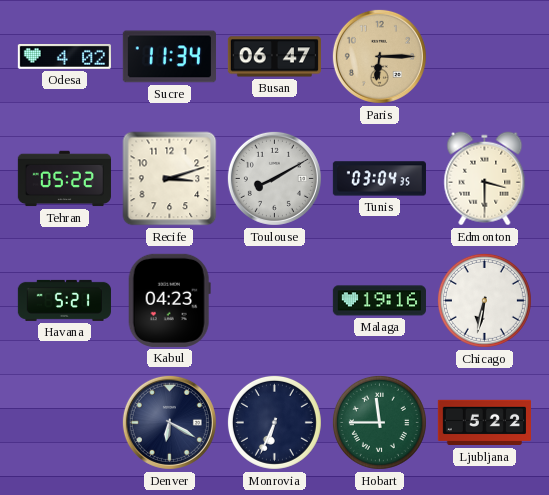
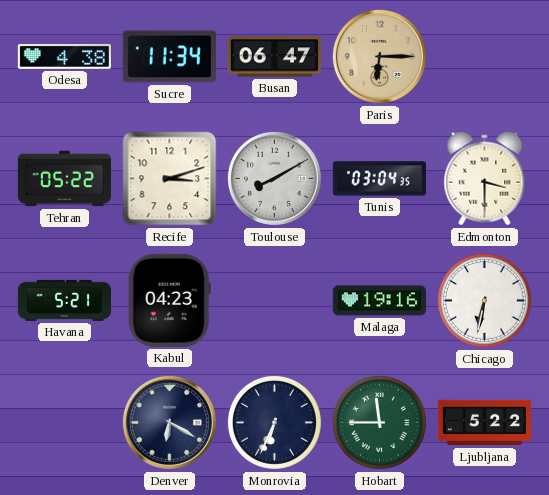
Odesa: 4:02 -> 4:38 (64, 57)
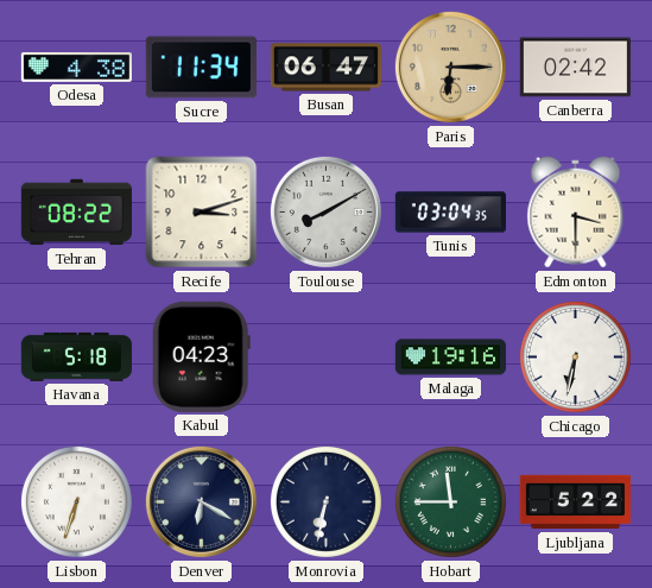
Canberra: none -> 02:42 (575, 68)
Tehran: 05:22 -> 08:22 (76, 213)
Havana: 5:21 -> 5:18 (76, 356)
Lisbon: none -> 6:33 (76, 501)
Monrovia: 6:34 -> 6:32 (325, 501)
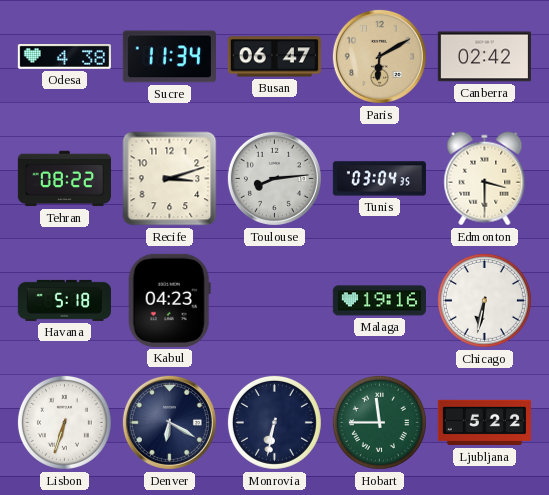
Paris: 6:15 -> 6:10 (379, 56)
Toulouse: 8:10 -> 8:14 (274, 178)
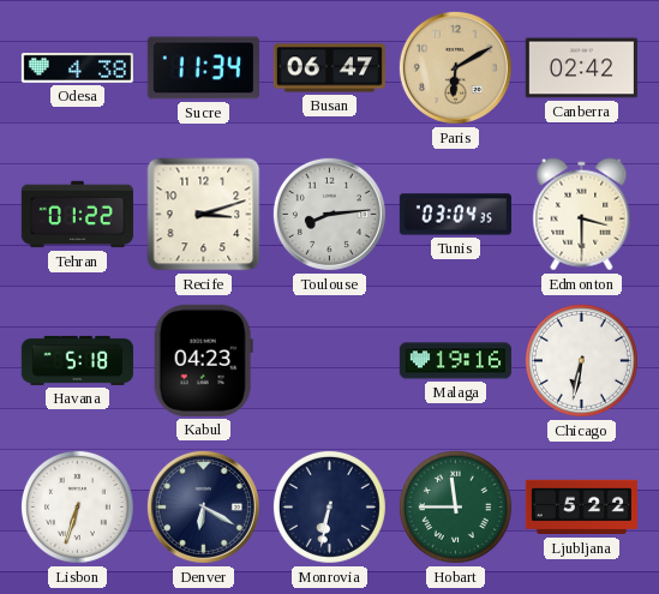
Tehran: 08:22 -> 01:22 (77, 215)
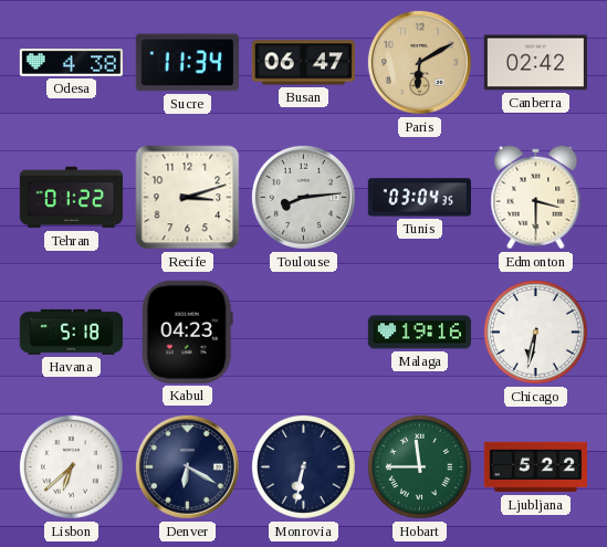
Lisbon: 6:33 -> 6:38 (71, 466)
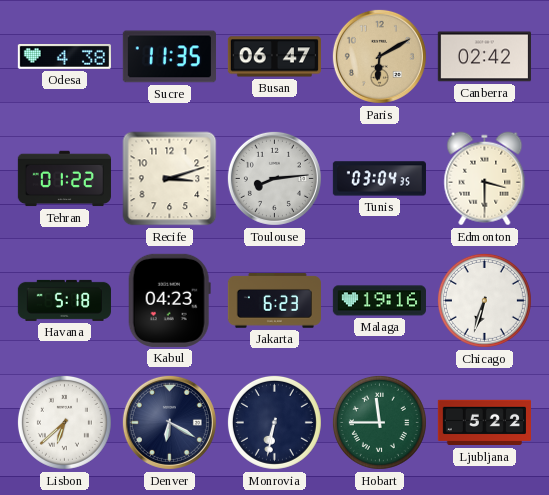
Sucre: 11:34 -> 11:35 (169, 57)
Jakarta: none -> 6:23 (274, 301)
Chicago: 6:32 -> 6:33 (484, 300)
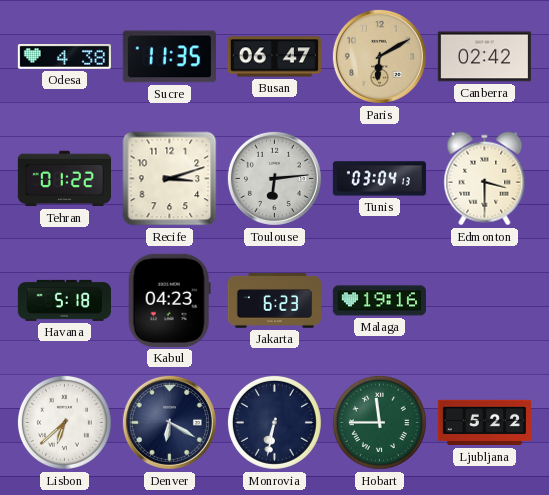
Toulouse: 8:14 -> 6:14 (274, 178)
Tunis: 03:04:35 -> 03:04:13 (379, 179)
Chicago: 6:33 -> none (484, 300)
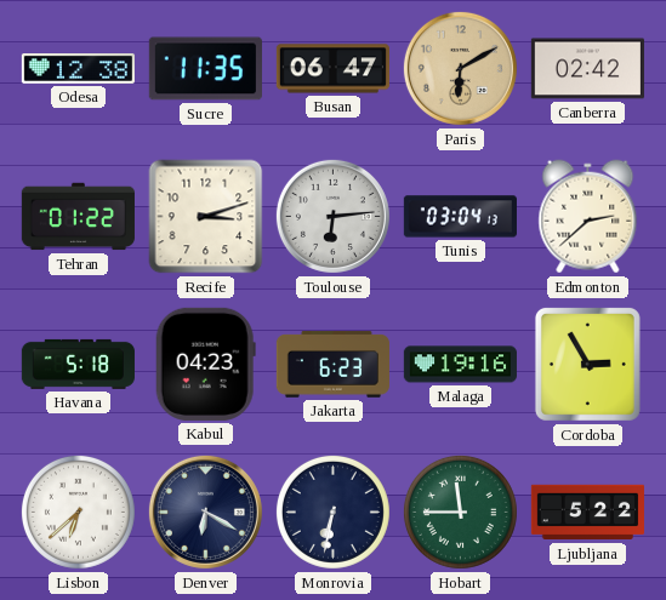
Odesa: 4:38 -> 12:38 (78, 69)
Edmonton: 3:30 -> 2:38 (588, 217)
Cordoba: none -> 2:55 (587, 364)
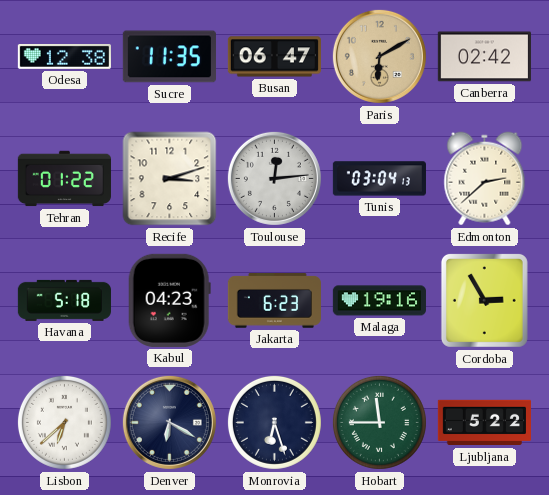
Toulouse: 6:14 -> 12:14 (274, 178)
Monrovia: 6:32 -> 6:27 (274, 422)
